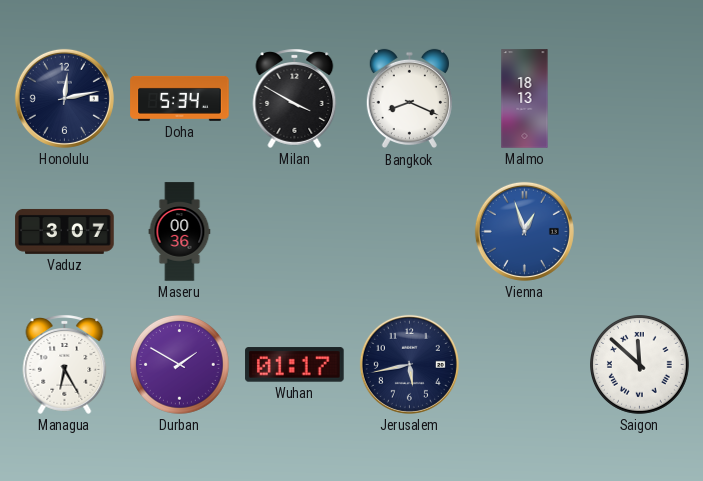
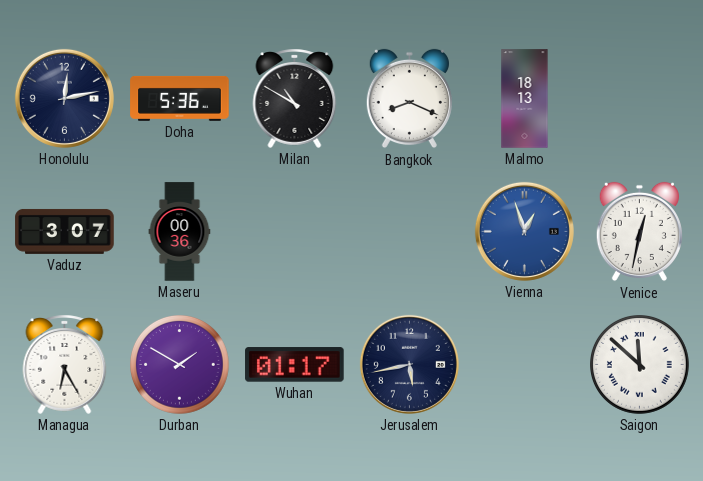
Doha: 5:34 -> 5:36 (180, 98)
Milan: 3:50 -> 10:50 (295, 98)
Venice: none -> 12:32 (639, 232)
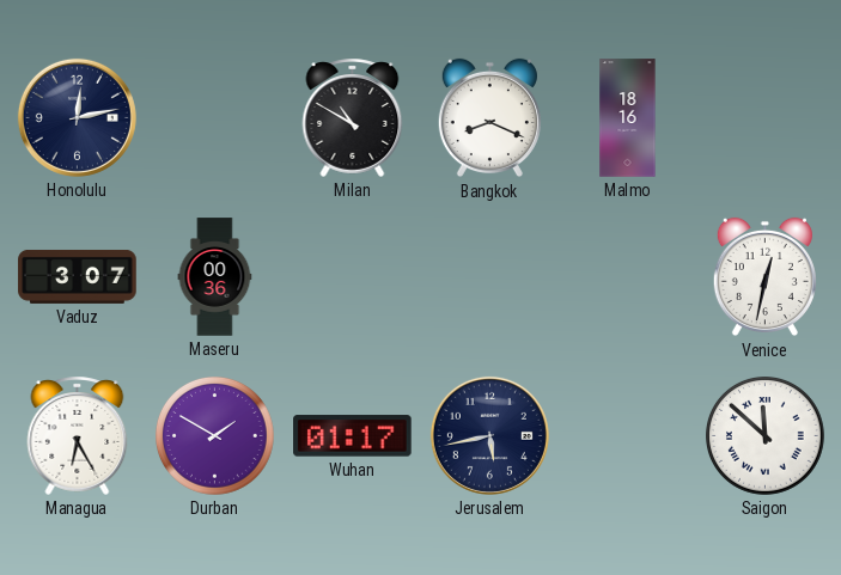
Doha: 5:36 -> none (180, 98)
Malmo: 18:13 -> 18:16 (628, 118)
Vienna: 12:57 -> none (524, 231)
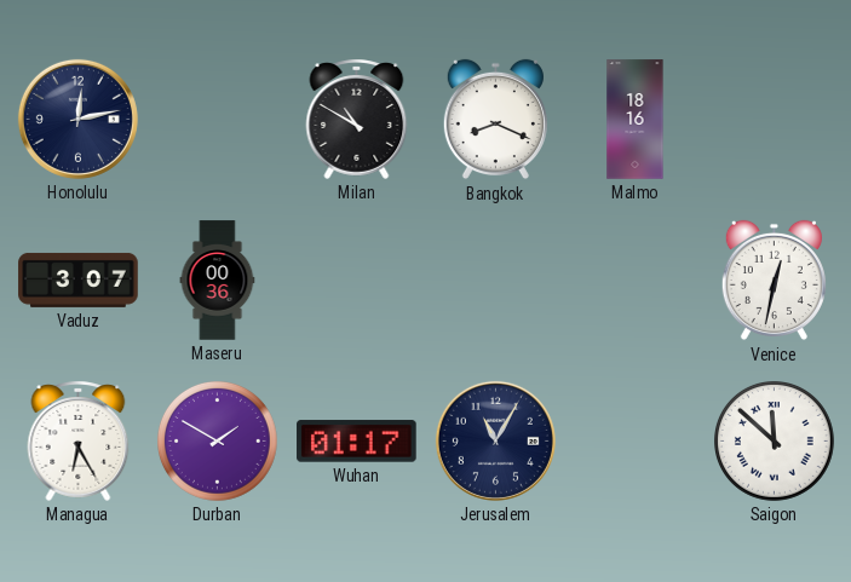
Jerusalem: 5:43 -> 11:05 (495, 440)
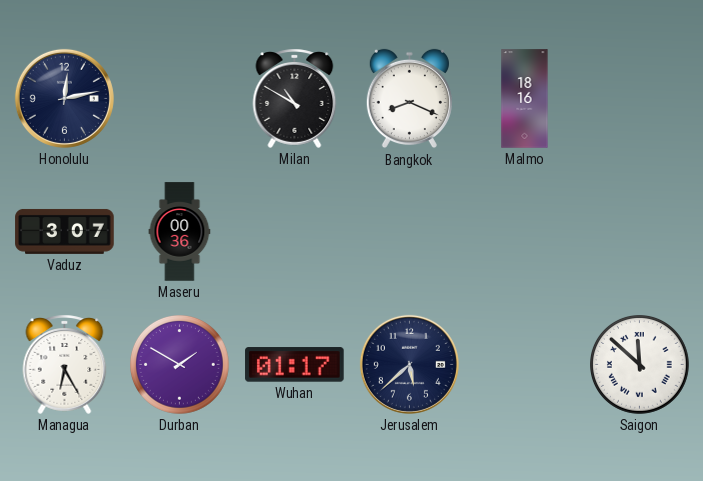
Venice: 12:32 -> none (774, 281)
Jerusalem: 11:05 -> 5:38 (409, 364)
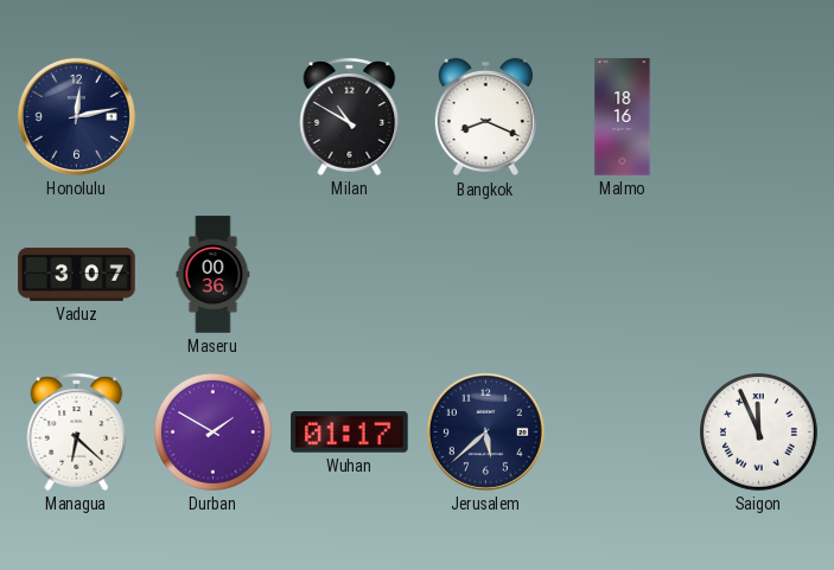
Managua: 6:25 -> 6:22 (77, 431)
Saigon: 11:52 -> 11:56 (759, 433)
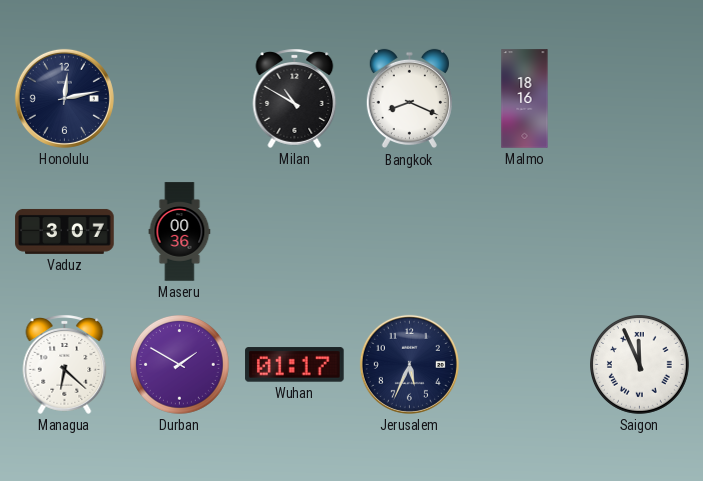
Jerusalem: 5:38 -> 5:34 (409, 364)
